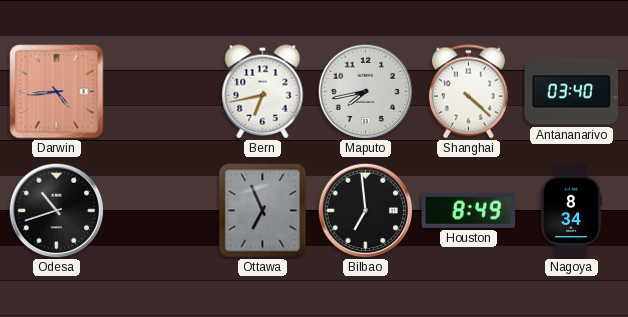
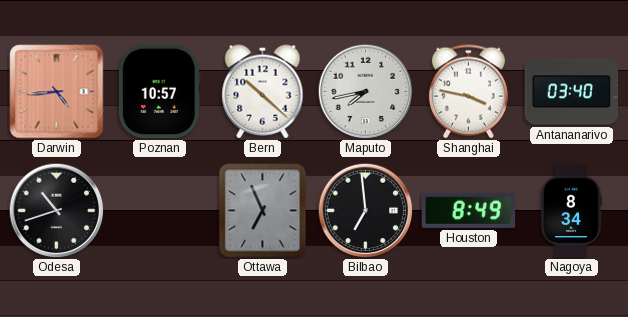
Poznan: none -> 10:57 (159, 92)
Bern: 6:43 -> 10:22 (263, 92)
Shanghai: 4:22 -> 3:47 (468, 92)
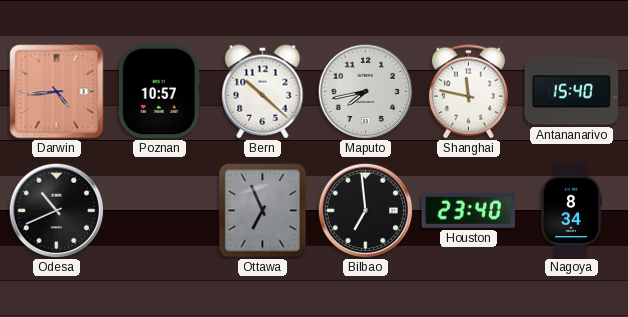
Shanghai: 3:47 -> 11:47 (468, 92)
Antananarivo: 03:40 -> 15:40 (572, 92)
Odesa: 10:42 -> 10:41 (56, 210)
Houston: 8:49 -> 23:40 (469, 210)
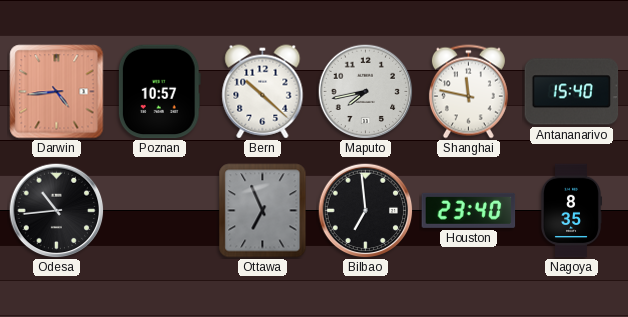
Odesa: 10:41 -> 10:44 (56, 210)
Nagoya: 8:34 -> 8:35 (570, 211)
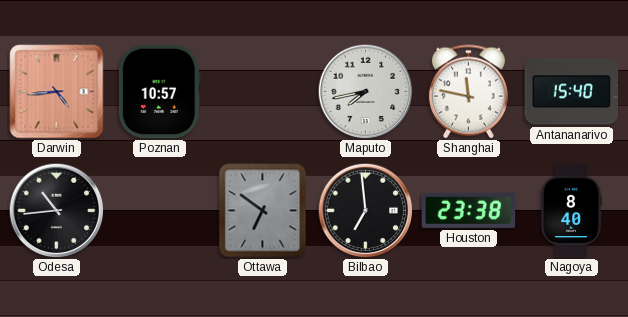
Bern: 10:22 -> none (263, 92)
Ottawa: 6:56 -> 6:51 (263, 211)
Houston: 23:40 -> 23:38 (469, 210)
Nagoya: 8:35 -> 8:40 (570, 211)
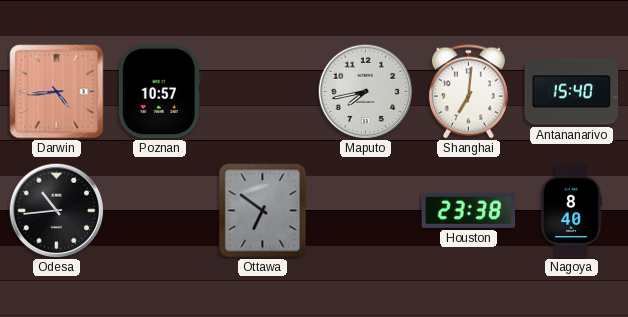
Shanghai: 11:47 -> 7:01 (468, 92)
Bilbao: 6:59 -> none (365, 210)
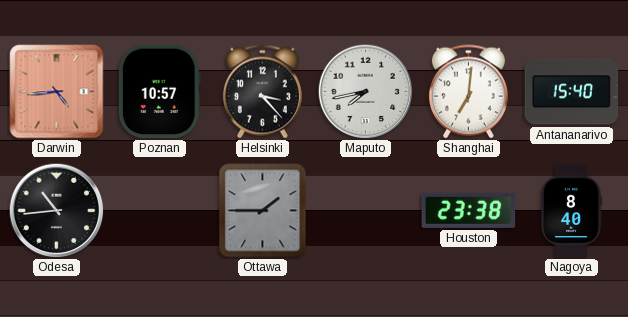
Helsinki: none -> 3:23 (262, 92)
Ottawa: 6:51 -> 1:45 (263, 211)
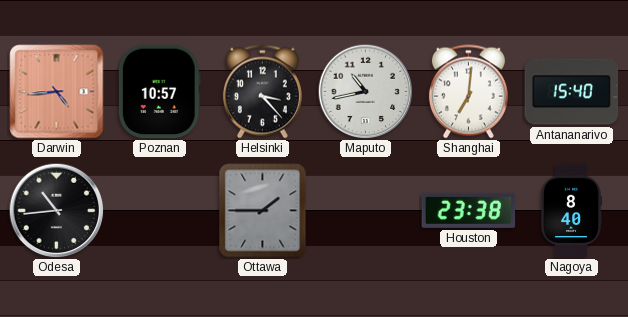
Maputo: 7:43 -> 10:43 (365, 91)
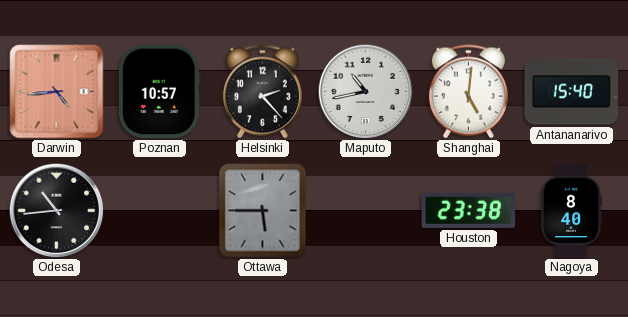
Helsinki: 3:23 -> 2:23 (262, 92)
Shanghai: 7:01 -> 5:01 (468, 92)
Ottawa: 1:45 -> 5:45 (263, 211)
